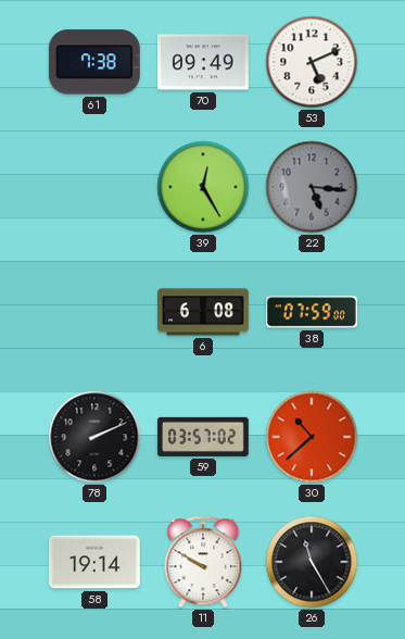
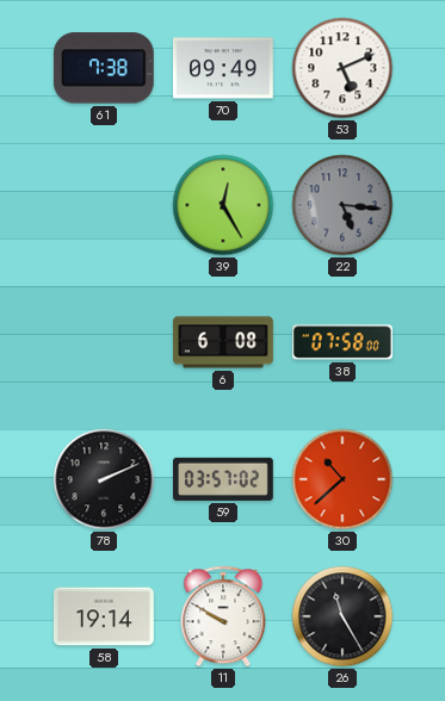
38: 07:59 -> 07:58 (342, 342)
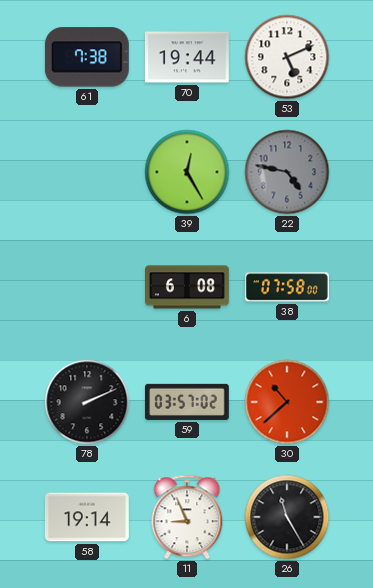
70: 09:49 -> 19:44 (187, 57)
22: 5:16 -> 4:47 (287, 172)
11: 9:50 -> 8:56 (187, 517)
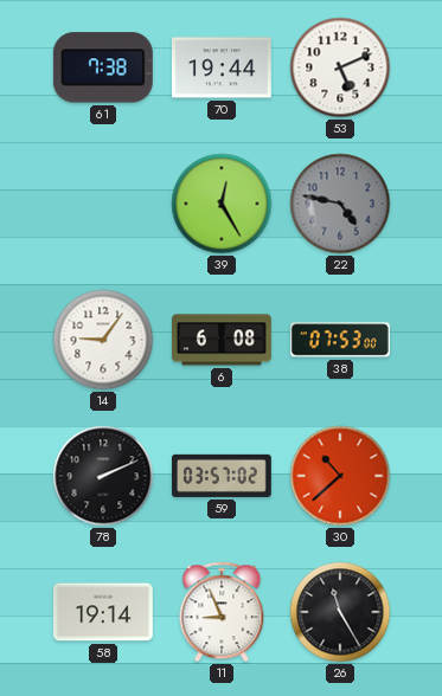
14: none -> 9:06 (103, 340)
38: 07:58 -> 07:53 (340, 340)
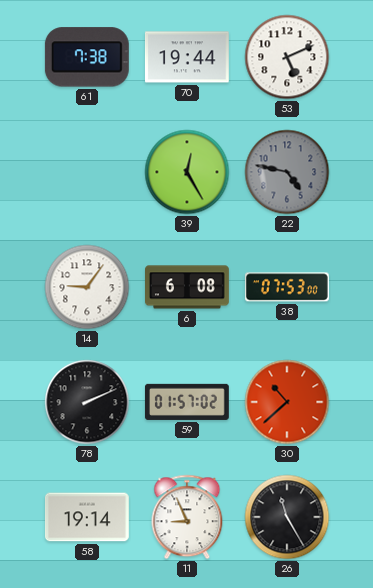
59: 03:57 -> 01:57 (187, 402)
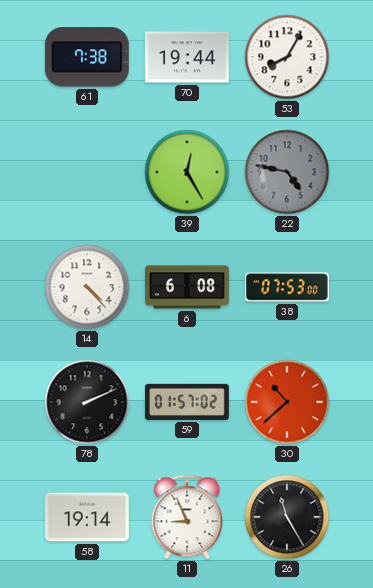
53: 5:11 -> 8:05 (287, 57)
14: 9:06 -> 4:23 (87, 287)
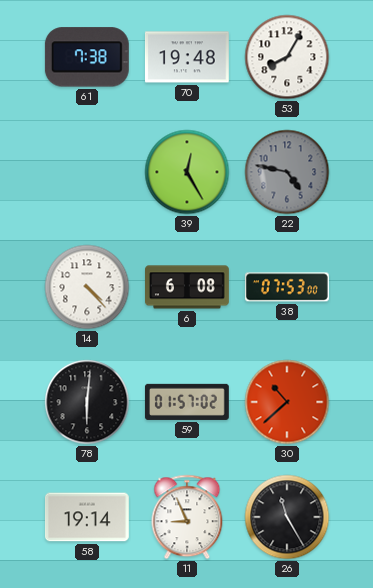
70: 19:44 -> 19:48 (187, 57)
78: 2:11 -> 6:01 (87, 402)
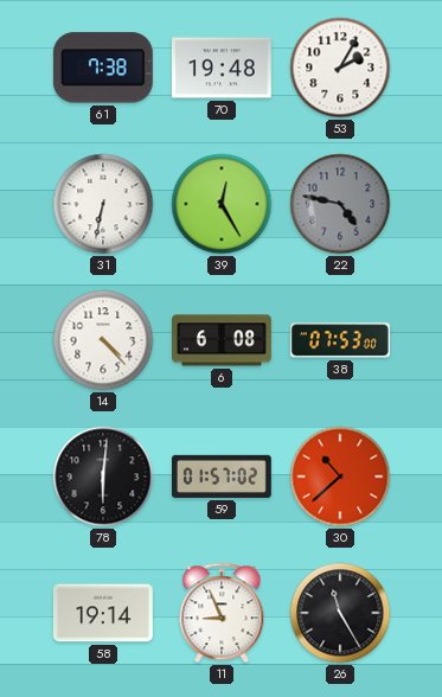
53: 8:05 -> 2:05 (340, 68)
31: none -> 6:32 (103, 204)
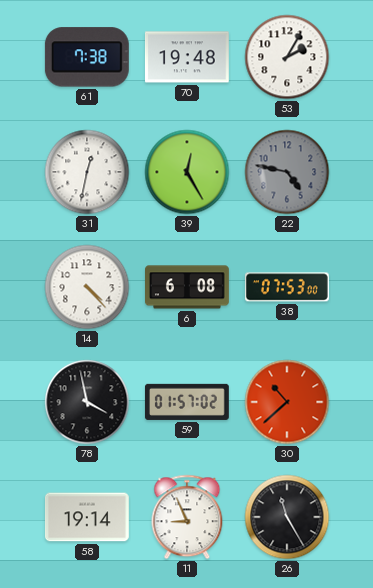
31: 6:32 -> 12:32 (87, 172)
78: 6:01 -> 3:58 (87, 402)
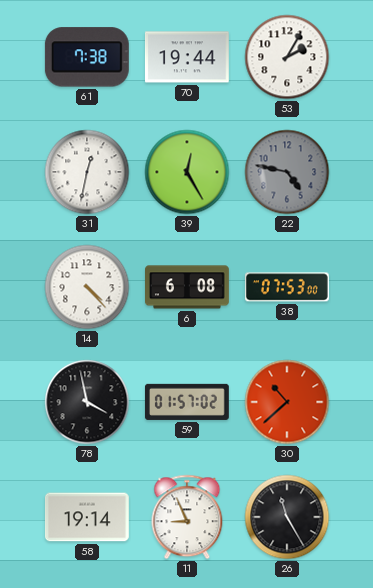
70: 19:48 -> 19:44 (187, 57)
